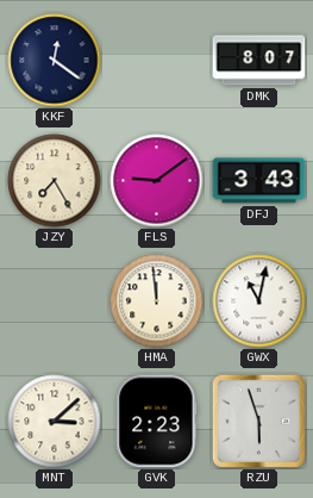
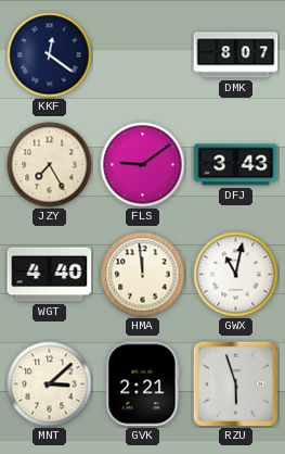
WGT: none -> 4:40 (50, 275)
GVK: 2:23 -> 2:21 (143, 384)
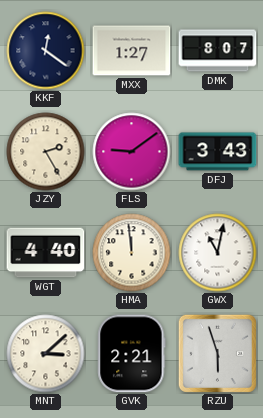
MXX: none -> 1:27 (132, 51)
JZY: 7:25 -> 2:25 (46, 152)
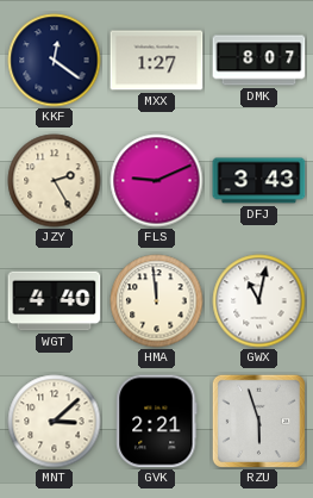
FLS: 9:09 -> 9:11 (157, 181)
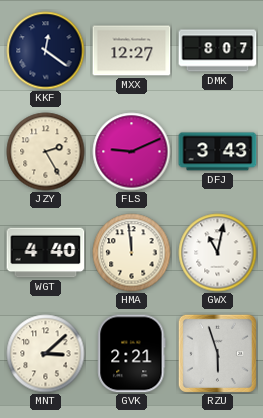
MXX: 1:27 -> 12:27 (132, 51)
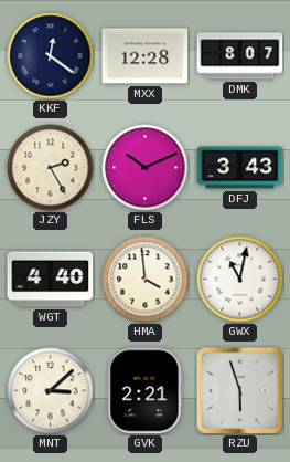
MXX: 12:27 -> 12:28 (146, 56)
FLS: 9:11 -> 10:11 (146, 168)
HMA: 11:59 -> 3:59 (146, 280)
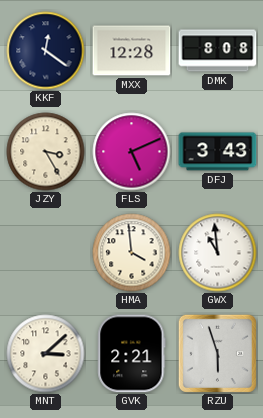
DMK: 8:07 -> 8:08 (218, 51)
JZY: 2:25 -> 3:25 (46, 152)
FLS: 10:11 -> 5:11 (132, 152)
WGT: 4:40 -> none (51, 280)
GWX: 11:02 -> 10:59 (218, 253)
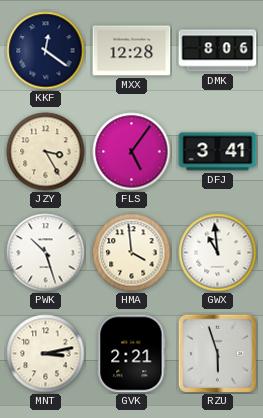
DMK: 8:08 -> 8:06 (218, 51)
FLS: 5:11 -> 5:06 (132, 152)
DFJ: 3:43 -> 3:41 (218, 152)
PWK: none -> 10:27 (46, 253)
MNT: 3:08 -> 3:13 (46, 354)
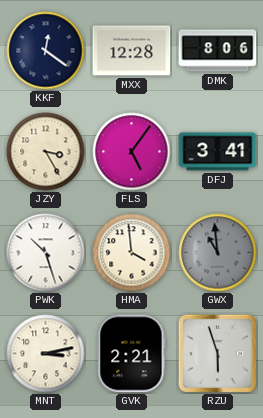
GWX dial: white -> grey (218, 253)
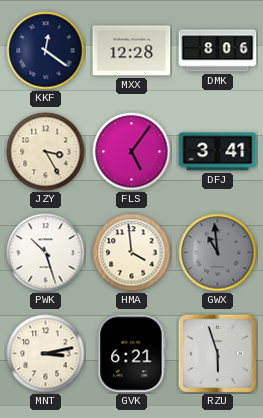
GVK: 2:21 -> 6:21 (132, 354)
